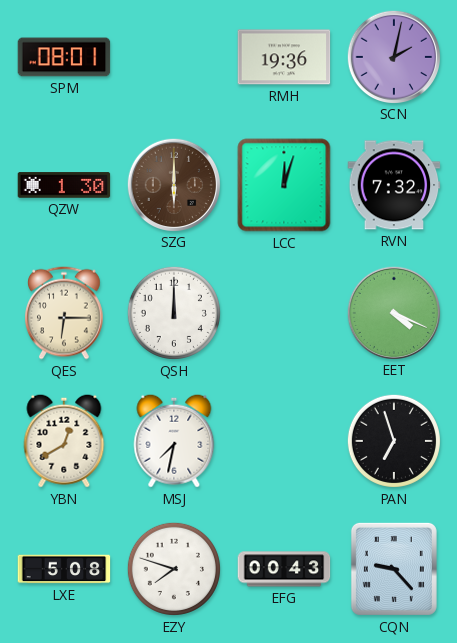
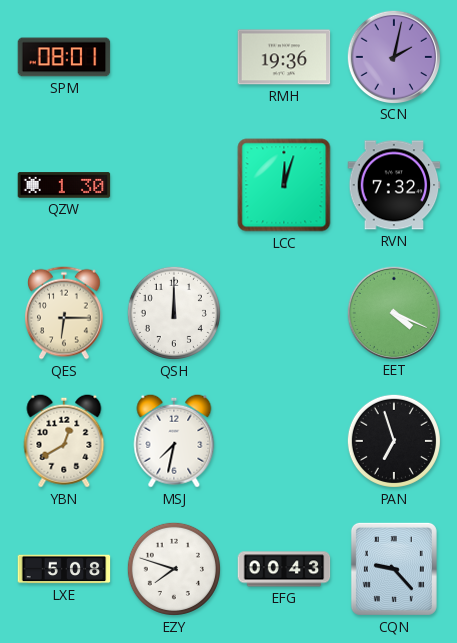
SZG: 6:00 -> none (173, 184)
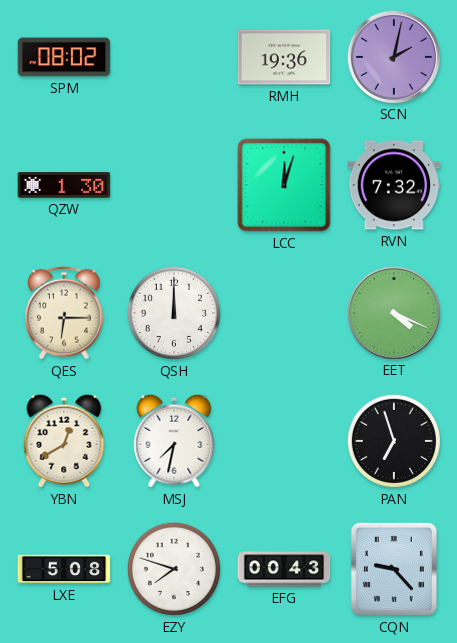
SPM: 08:01 -> 08:02 (64, 57)
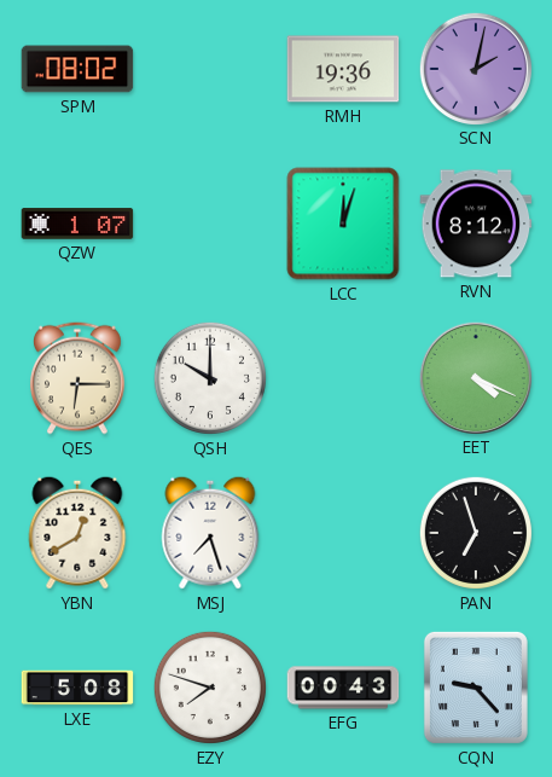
QZW: 1:30 -> 1:07 (77, 224)
RVN: 7:32 -> 8:12 (476, 224)
QSH: 12:00 -> 10:00 (210, 378)
MSJ: 7:32 -> 7:27 (210, 533)
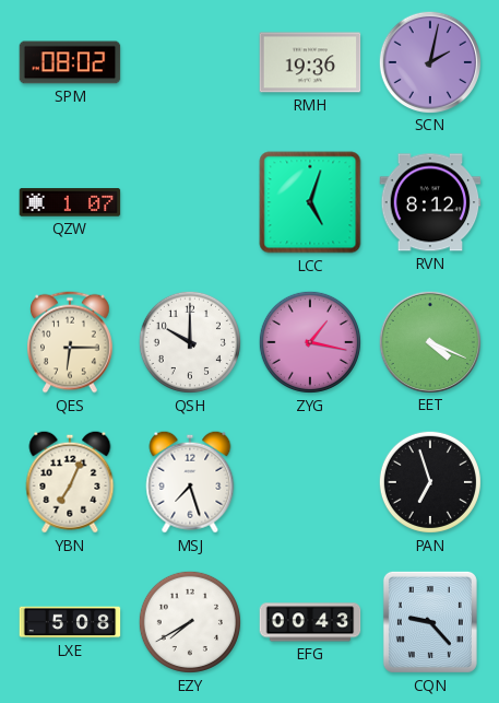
LCC: 12:03 -> 5:03 (310, 202)
ZYG: none -> 1:17 (310, 342)
YBN: 12:40 -> 7:04 (70, 482)
EZY: 7:48 -> 7:40 (190, 622)
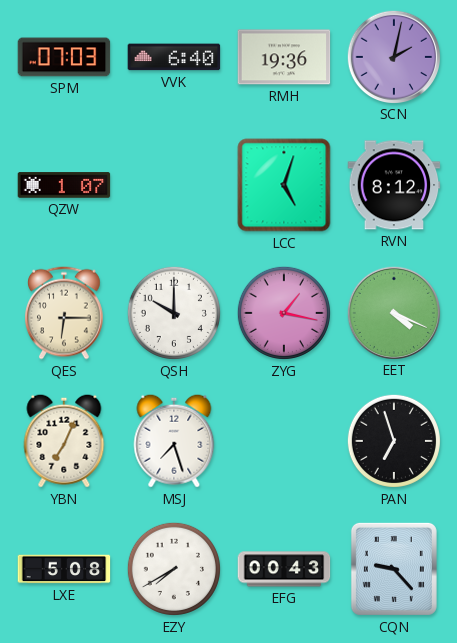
SPM: 08:02 -> 07:03 (64, 57)
VVK: none -> 6:40 (174, 57)
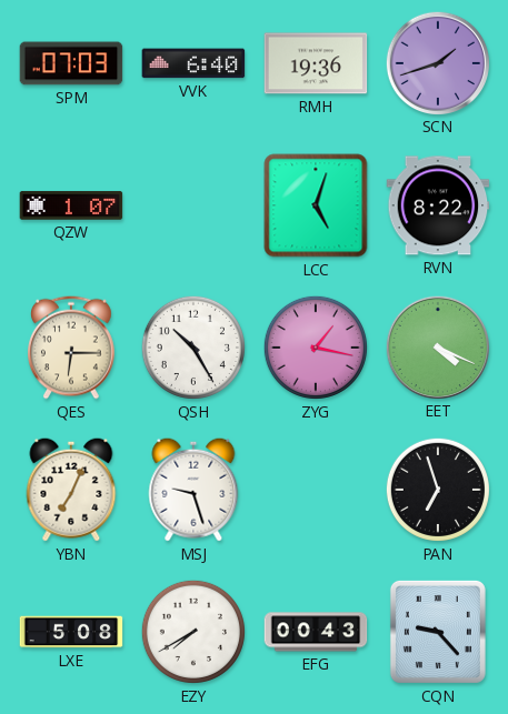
SCN: 2:02 -> 1:42 (437, 62)
RVN: 8:12 -> 8:22 (438, 205)
QSH: 10:00 -> 10:25 (193, 348)
MSJ: 7:27 -> 9:27 (193, 490)
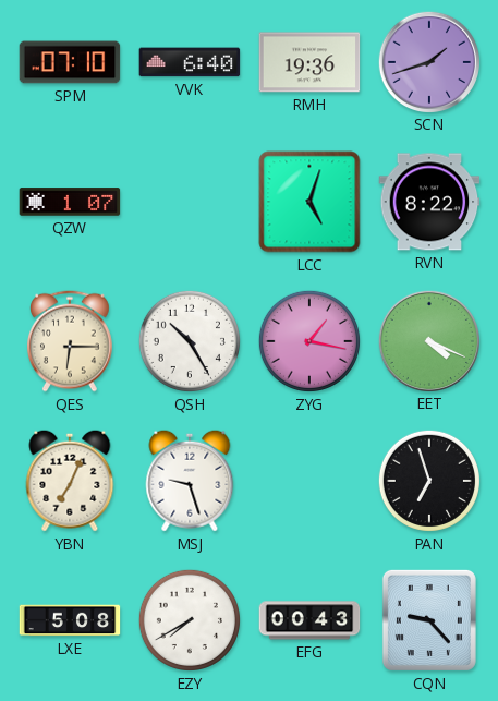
SPM: 07:03 -> 07:10 (70, 62)
